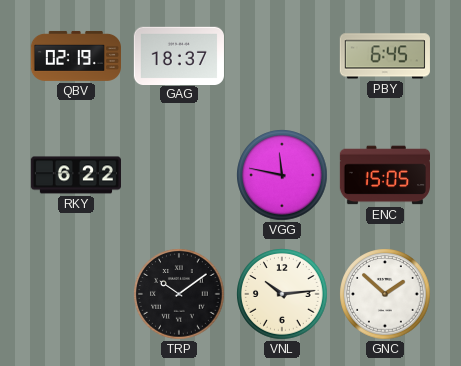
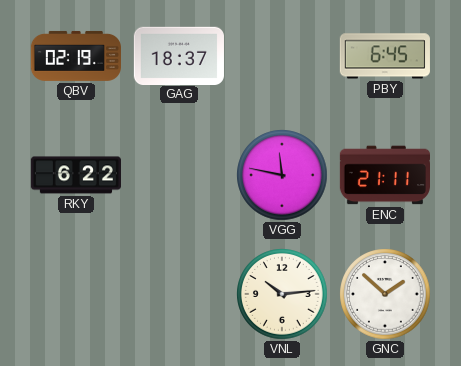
ENC: 15:05 -> 21:11 (384, 175)
TRP: 10:09 -> none (179, 294)
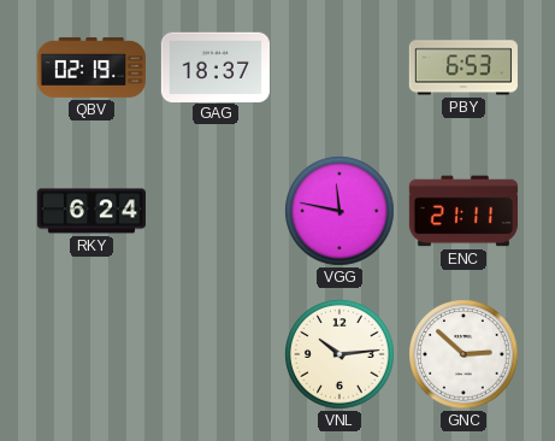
PBY: 6:45 -> 6:53 (464, 67)
RKY: 6:22 -> 6:24 (90, 211)
GNC: 1:52 -> 2:52 (464, 354)
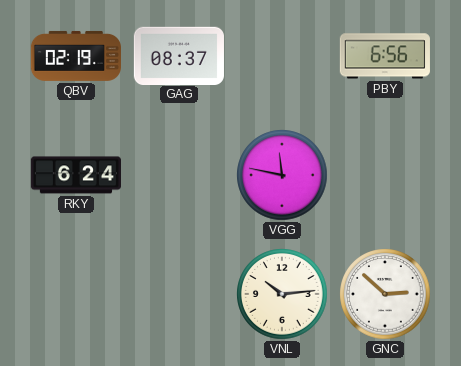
GAG: 18:37 -> 08:37 (179, 55)
PBY: 6:53 -> 6:56 (385, 56)
ENC: 21:11 -> none (462, 211)
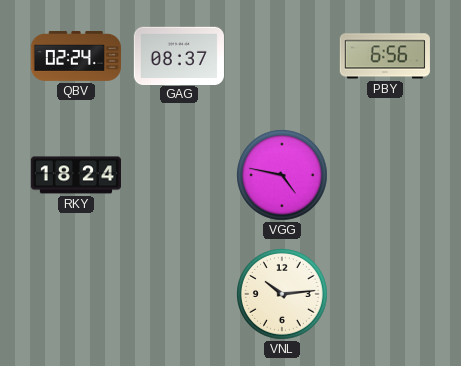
QBV: 02:19 -> 02:24 (75, 56)
RKY: 6:24 -> 18:24 (75, 175)
VGG: 11:47 -> 4:47 (282, 175)
GNC: 2:52 -> none (385, 294)
